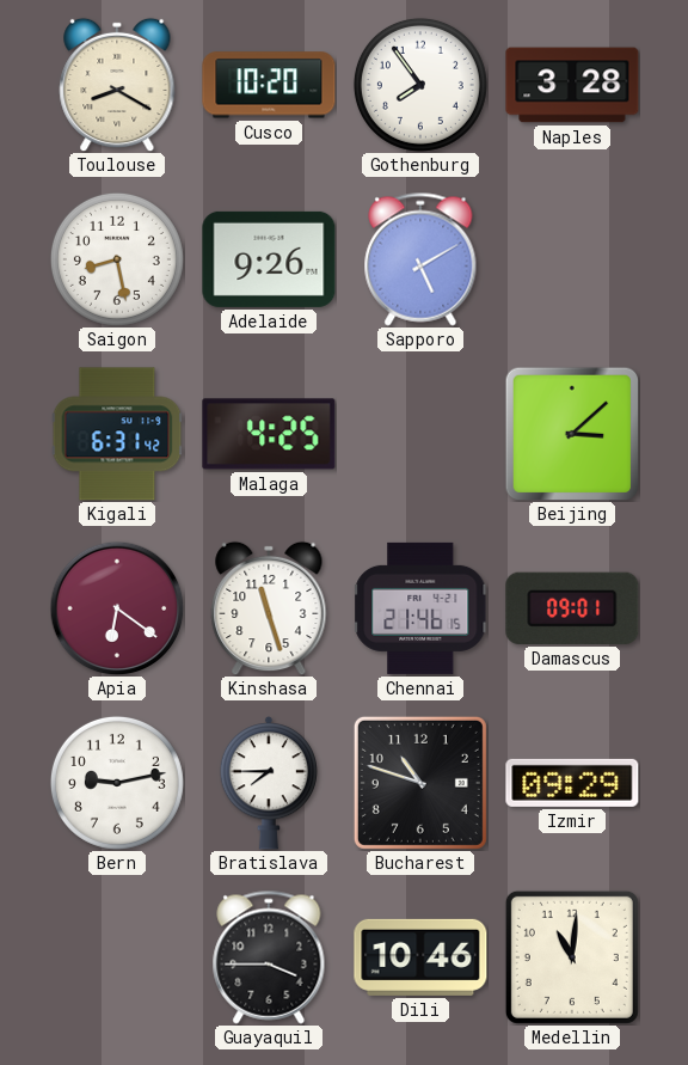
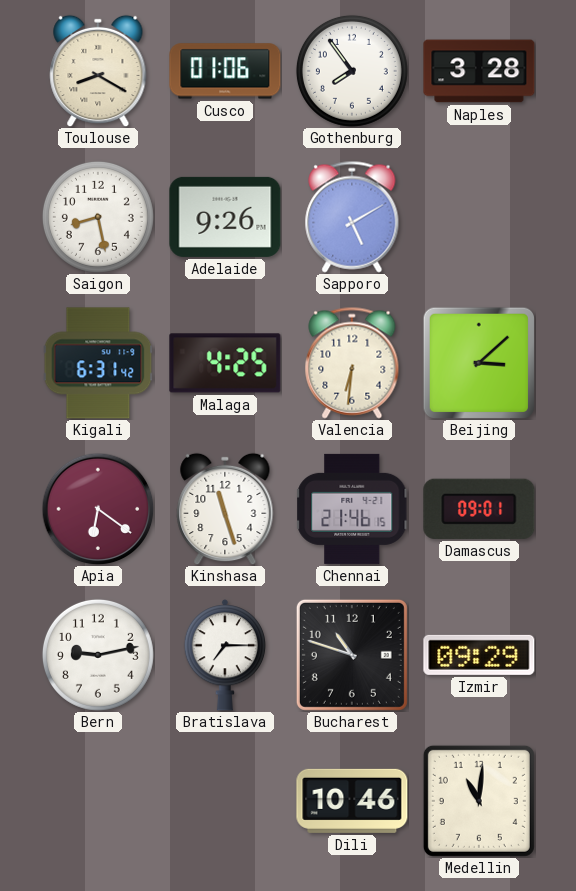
Cusco: 10:20 -> 01:06 (225, 71)
Valencia: none -> 6:31 (352, 363)
Bratislava: 7:45 -> 7:15 (224, 655)
Guayaquil: 3:45 -> none (269, 957)
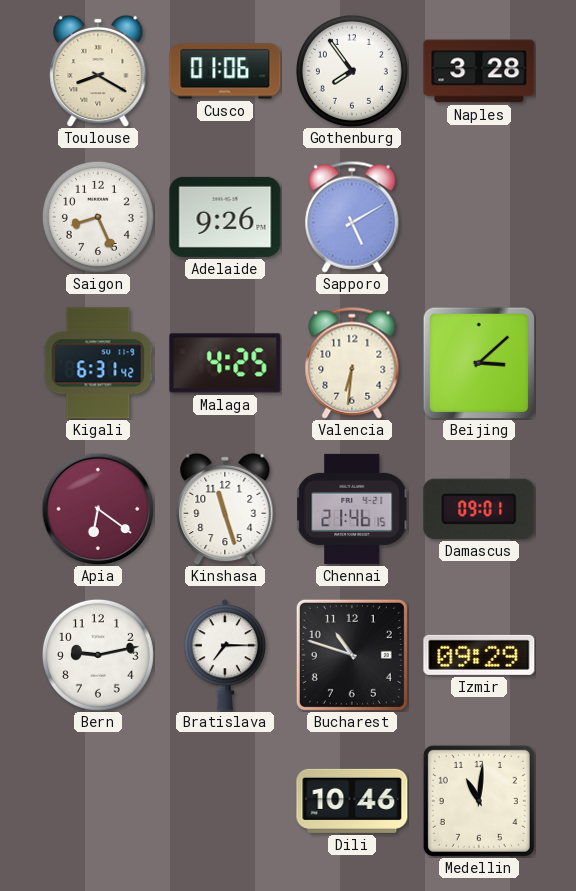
Saigon: 8:28 -> 8:26 (98, 217)
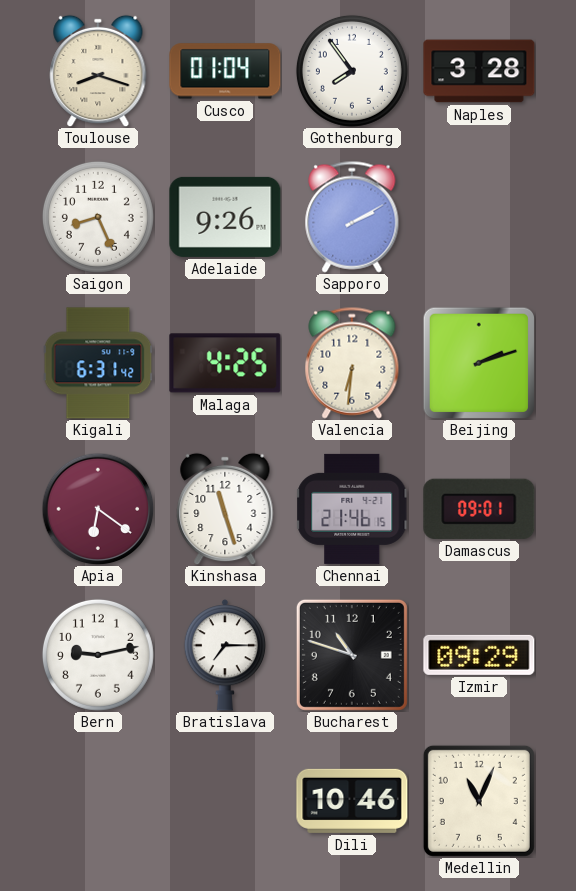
Toulouse: 8:20 -> 8:18 (98, 71)
Cusco: 01:06 -> 01:04 (225, 71)
Sapporo: 5:10 -> 2:10 (352, 217)
Beijing: 3:08 -> 2:12 (479, 363)
Medellin: 11:01 -> 11:04 (479, 801)
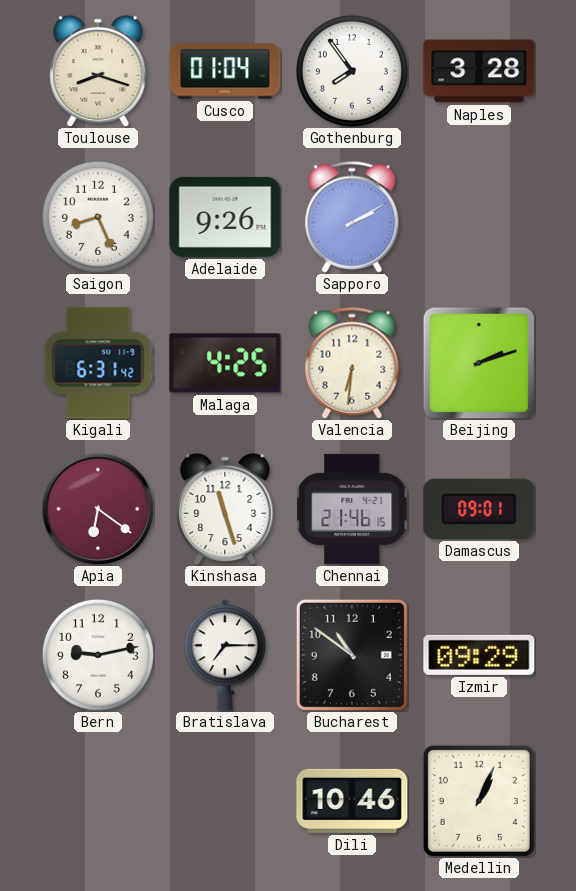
Bucharest: 10:48 -> 10:51 (352, 655)
Medellin: 11:04 -> 1:04 (479, 801)
